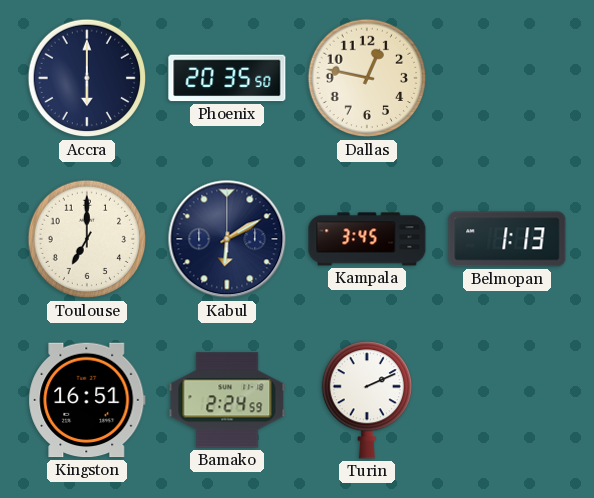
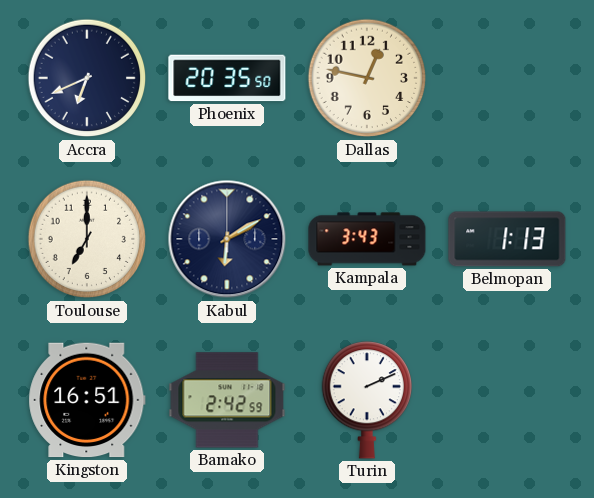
Accra: 6:00 -> 6:41 (87, 78)
Kampala: 3:45 -> 3:43 (367, 239)
Bamako: 2:24 -> 2:42 (227, 400)
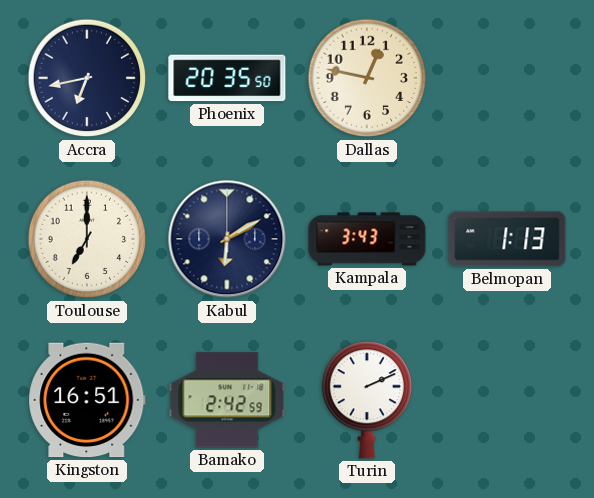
Accra: 6:41 -> 6:43 (87, 78)
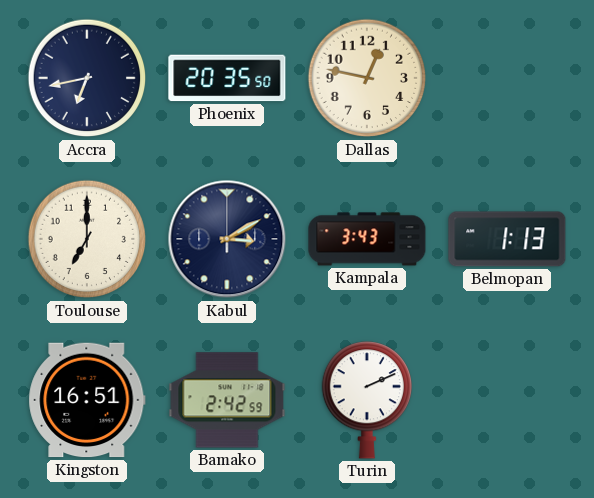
Kabul: 6:10 -> 3:10 (227, 239)
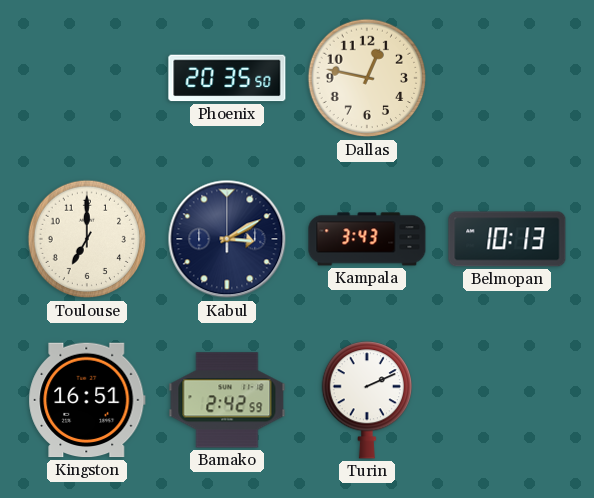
Accra: 6:43 -> none (87, 78)
Belmopan: 1:13 -> 10:13 (507, 239)
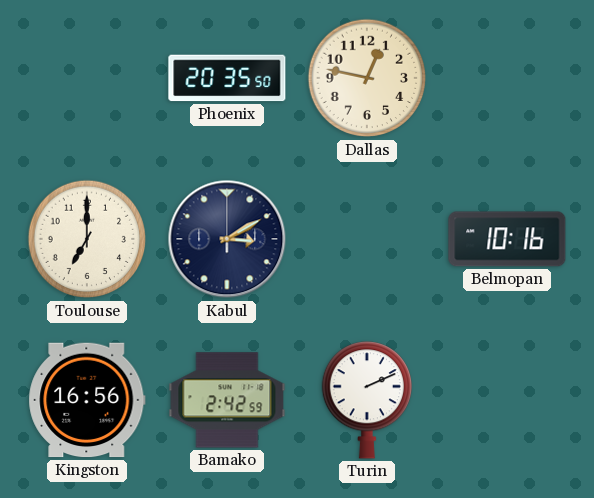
Kampala: 3:43 -> none (367, 239)
Belmopan: 10:13 -> 10:16 (507, 239)
Kingston: 16:51 -> 16:56 (87, 400)
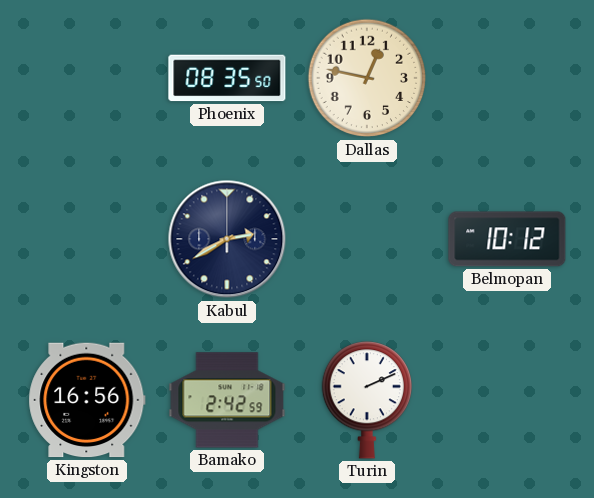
Phoenix: 20:35 -> 08:35 (227, 78)
Toulouse: 7:00 -> none (87, 239)
Kabul: 3:10 -> 2:40 (227, 239)
Belmopan: 10:16 -> 10:12 (507, 239)
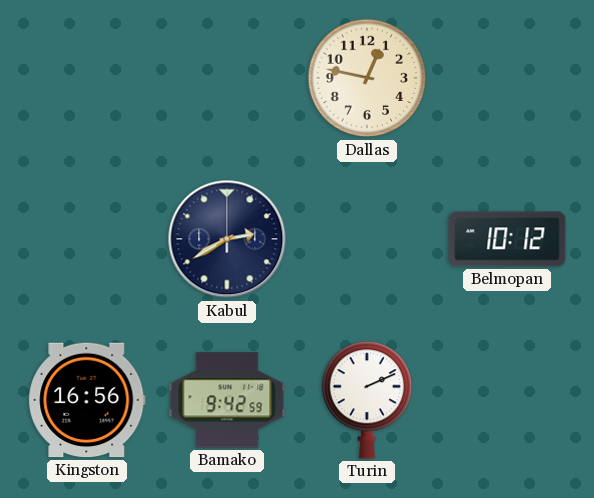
Phoenix: 08:35 -> none (227, 78)
Bamako: 2:42 -> 9:42 (227, 400)
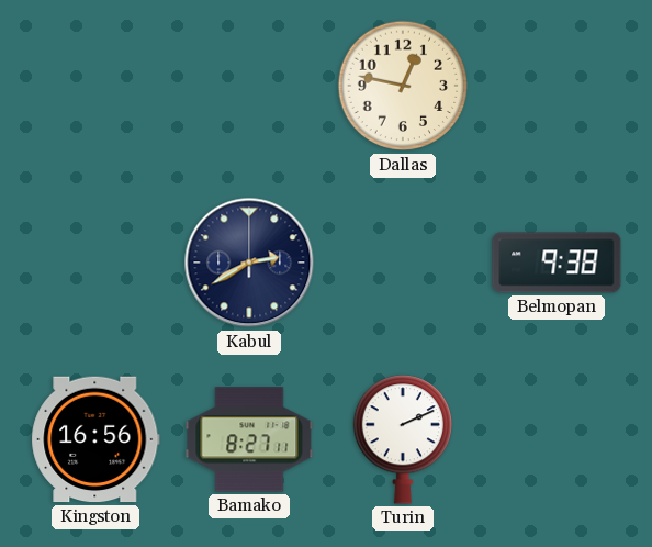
Belmopan: 10:12 -> 9:38 (557, 263)
Bamako: 9:42 -> 8:27 (249, 439)
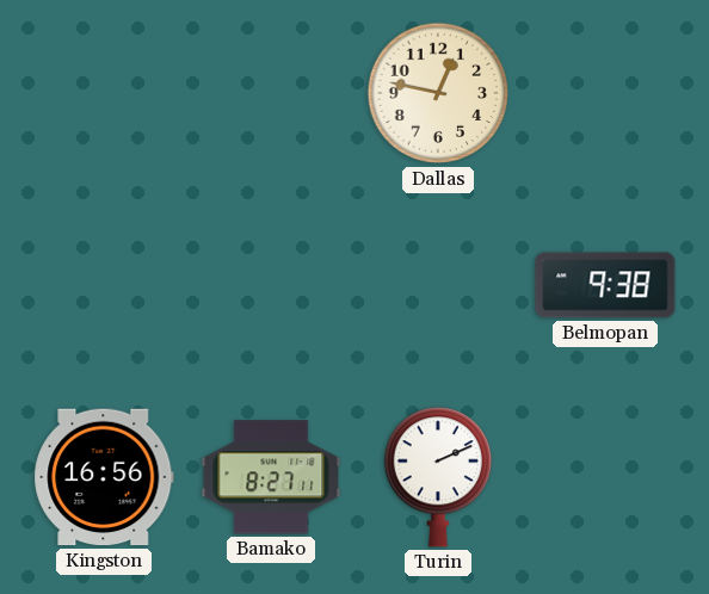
Kabul: 2:40 -> none (249, 263)
